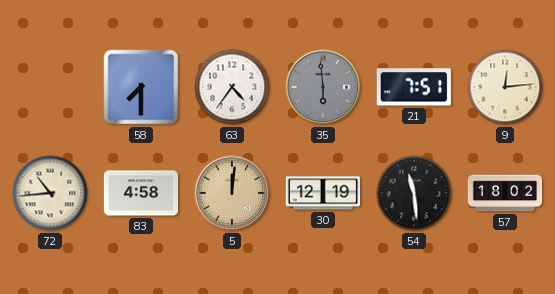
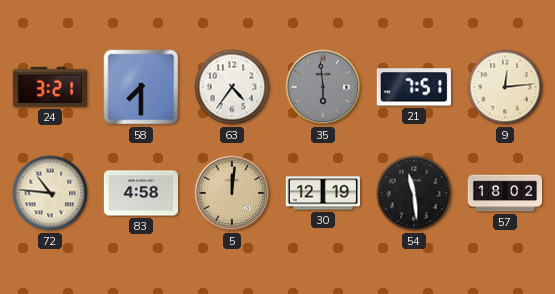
24: none -> 3:21 (49, 87)
72: 10:44 -> 10:46 (50, 193)
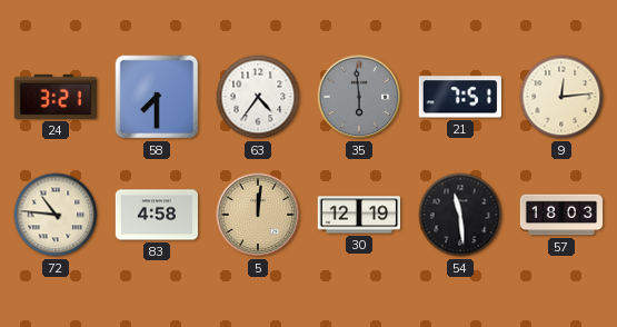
57: 18:02 -> 18:03 (561, 215)
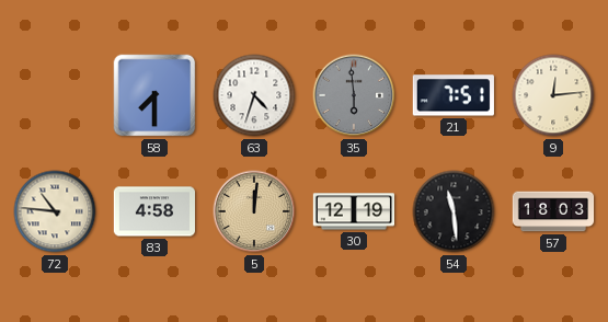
24: 3:21 -> none (54, 97)
63: 4:36 -> 4:33 (254, 95)
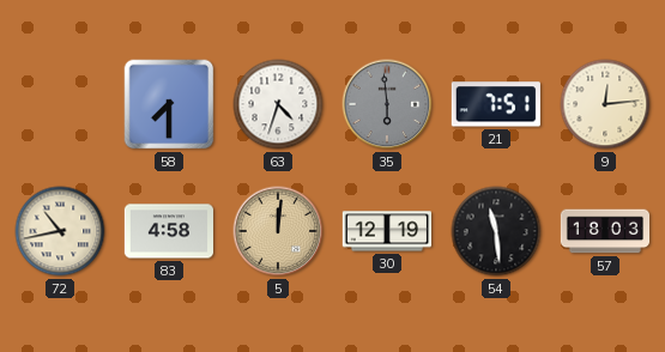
72: 10:46 -> 10:43 (60, 231)
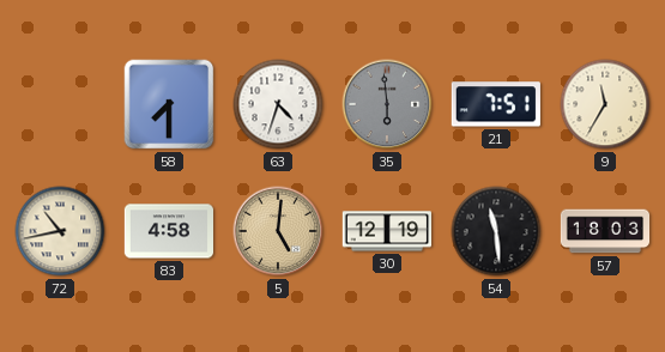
9: 12:14 -> 11:35 (605, 104)
5: 12:01 -> 5:01 (278, 231)
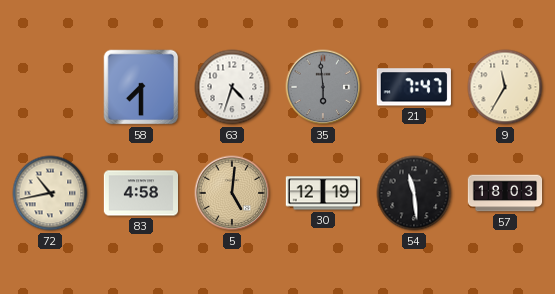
21: 7:51 -> 7:47 (414, 87)
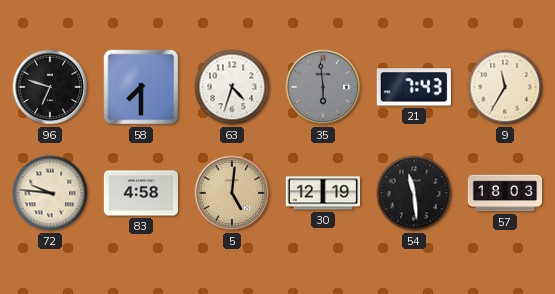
96: none -> 6:48 (50, 87)
21: 7:47 -> 7:43 (414, 87)
72: 10:43 -> 9:46 (50, 193)
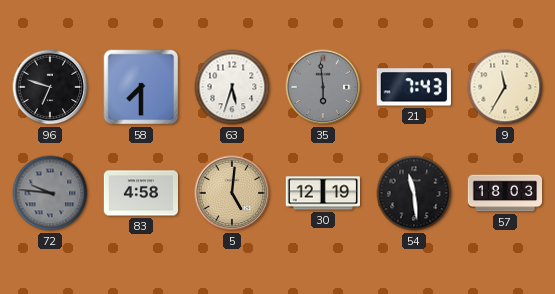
63: 4:33 -> 5:33 (232, 87)
72 dial: cream -> grey (50, 193)
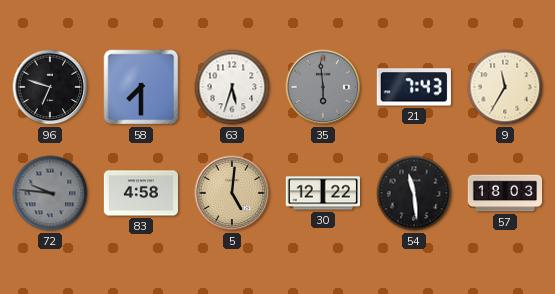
30: 12:19 -> 12:22 (322, 193)
